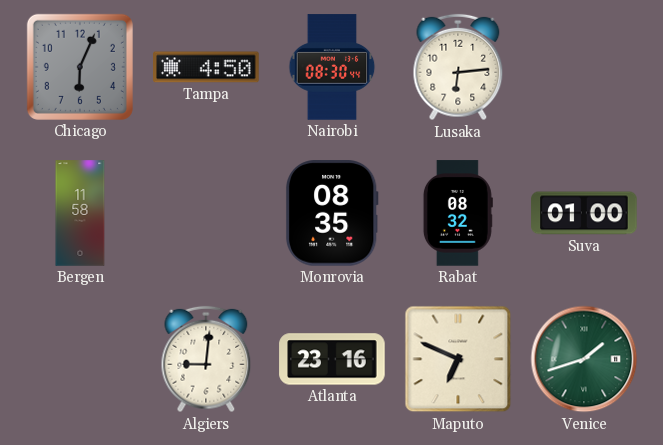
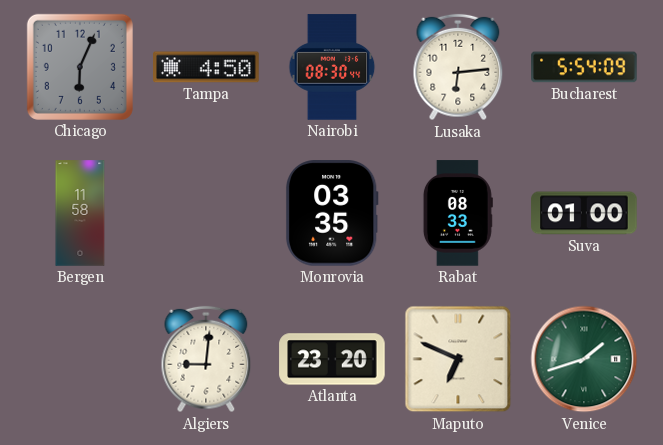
Bucharest: none -> 5:54 (584, 67)
Monrovia: 08:35 -> 03:35 (332, 213)
Rabat: 08:32 -> 08:33 (458, 213)
Atlanta: 23:16 -> 23:20 (332, 359)
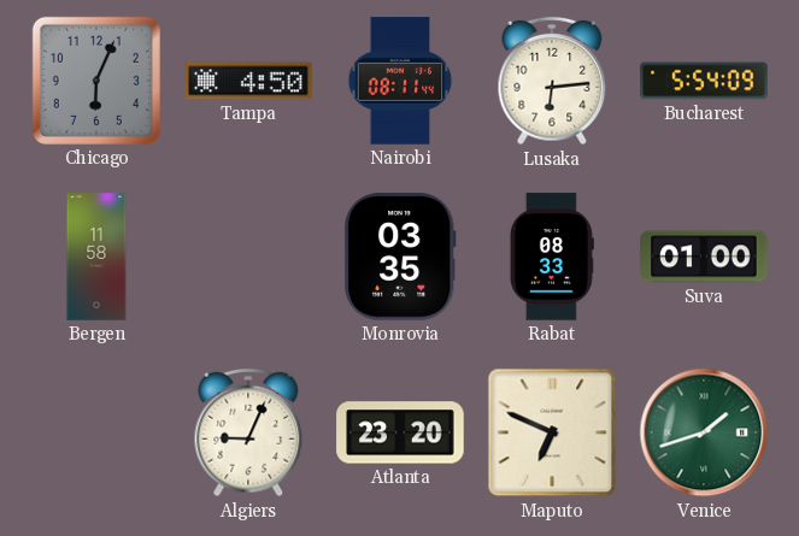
Nairobi: 08:30 -> 08:11 (400, 81)
Algiers: 9:01 -> 9:04 (248, 432)
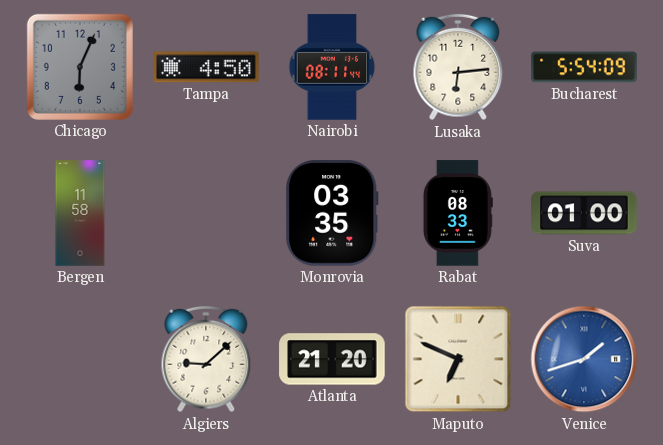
Algiers: 9:04 -> 9:08 (206, 359)
Atlanta: 23:20 -> 21:20 (332, 359)
Venice dial: green -> blue (584, 359)
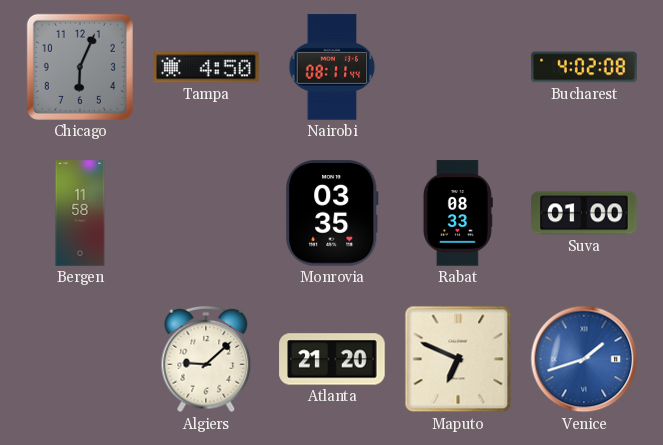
Lusaka: 6:14 -> none (458, 67)
Bucharest: 5:54 -> 4:02 (584, 67)
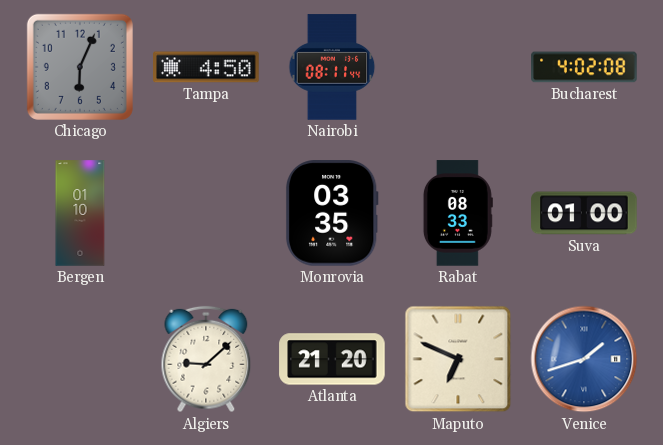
Bergen: 11:58 -> 01:10 (80, 213)
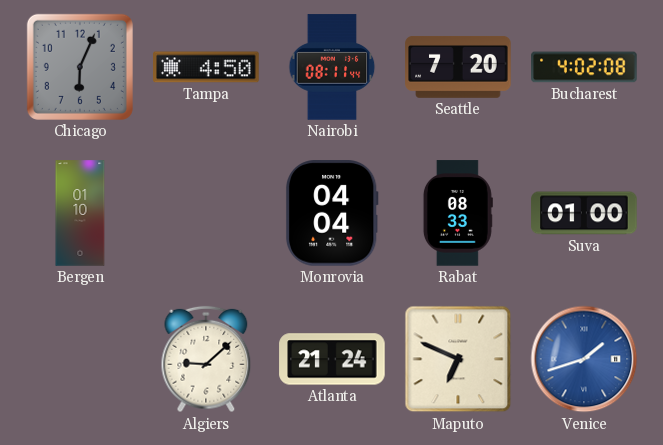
Seattle: none -> 7:20 (458, 67)
Monrovia: 03:35 -> 04:04 (332, 213)
Atlanta: 21:20 -> 21:24 (332, 359)
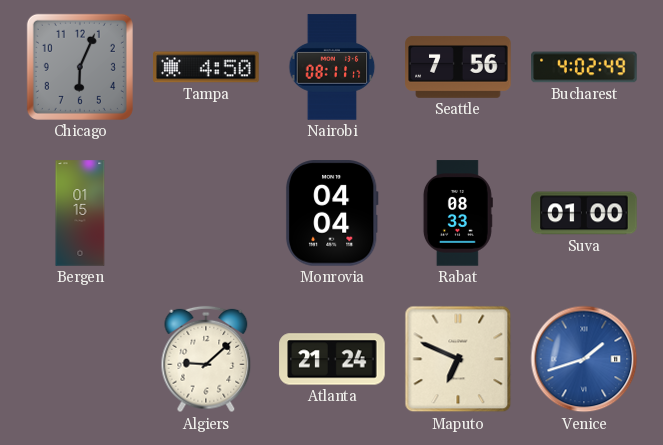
Nairobi: 08:11:44 -> 08:11:17 (332, 67)
Seattle: 7:20 -> 7:56 (458, 67)
Bucharest: 4:02:08 -> 4:02:49 (584, 67)
Bergen: 01:10 -> 01:15 (80, 213)
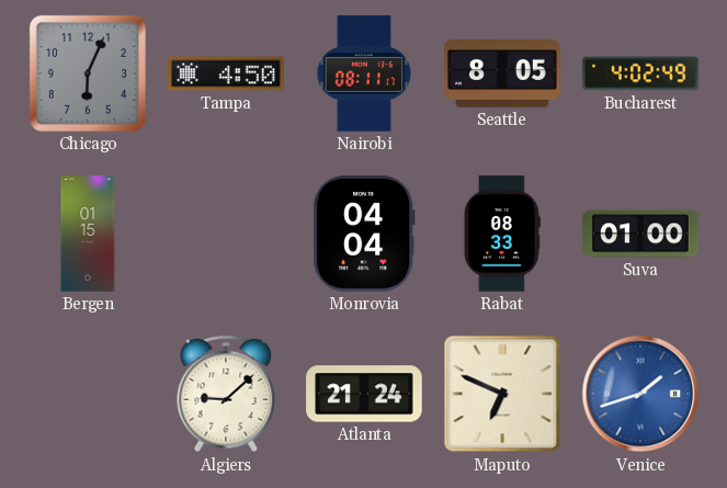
Seattle: 7:56 -> 8:05 (502, 73)
